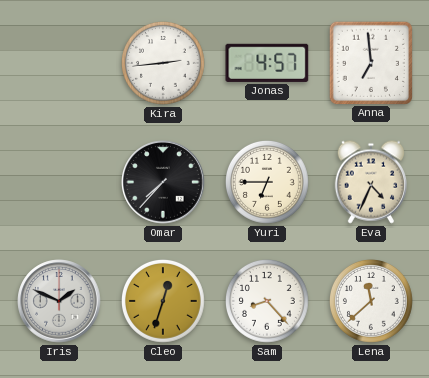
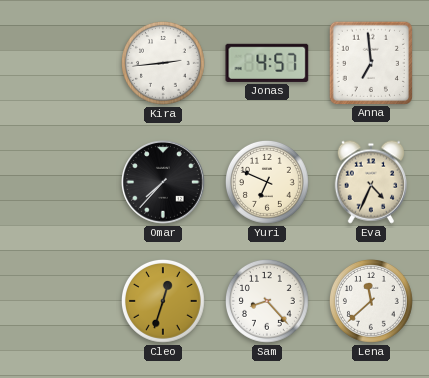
Yuri: 6:45 -> 6:49 (268, 183)
Iris: 1:49 -> none (59, 301)
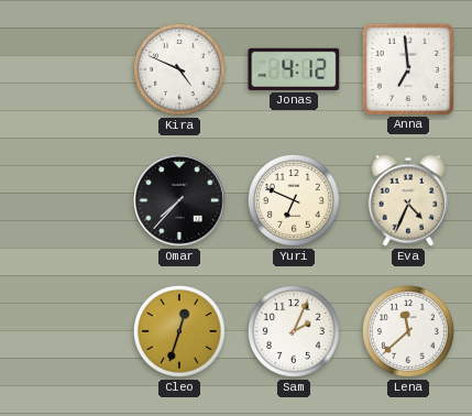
Kira: 2:44 -> 4:49 (180, 70)
Jonas: 4:57 -> 4:12 (294, 69)
Sam: 8:23 -> 2:04 (295, 332)
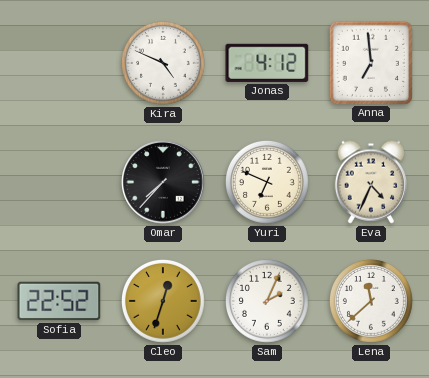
Sofia: none -> 22:52 (59, 301)
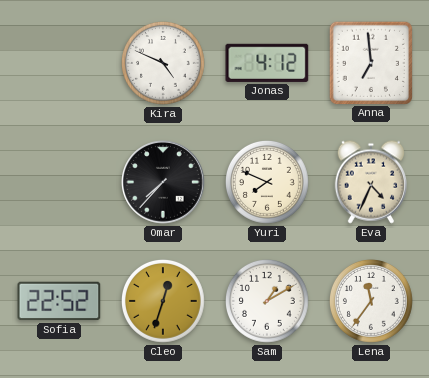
Yuri: 6:49 -> 7:49 (268, 183)
Sam: 2:04 -> 1:10 (268, 302)
Lena: 11:38 -> 11:36 (372, 302)
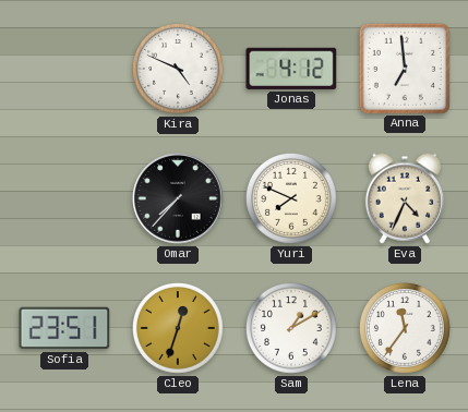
Sofia: 22:52 -> 23:51 (64, 328)
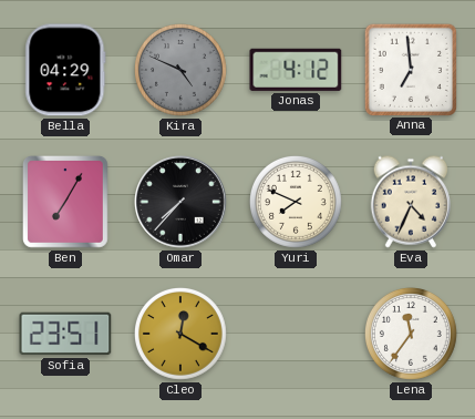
Bella: none -> 04:29 (65, 70)
Kira dial: white -> grey (182, 71)
Ben: none -> 7:05 (65, 203)
Cleo: 12:33 -> 12:20 (182, 335)
Sam: 1:10 -> none (292, 329)
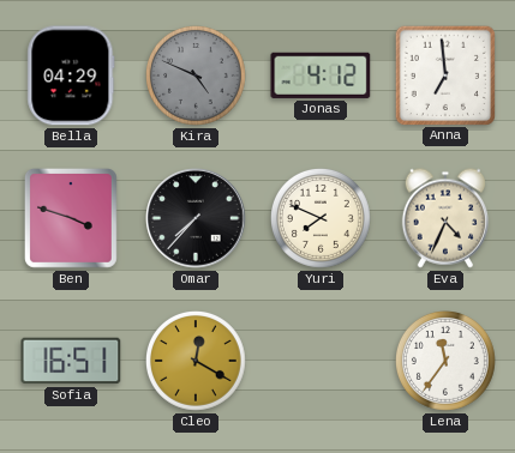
Ben: 7:05 -> 3:48 (71, 219)
Sofia: 23:51 -> 16:51 (71, 361)
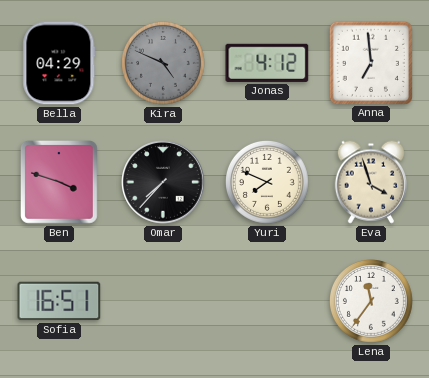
Eva: 4:34 -> 3:57 (370, 182)
Cleo: 12:20 -> none (197, 362)
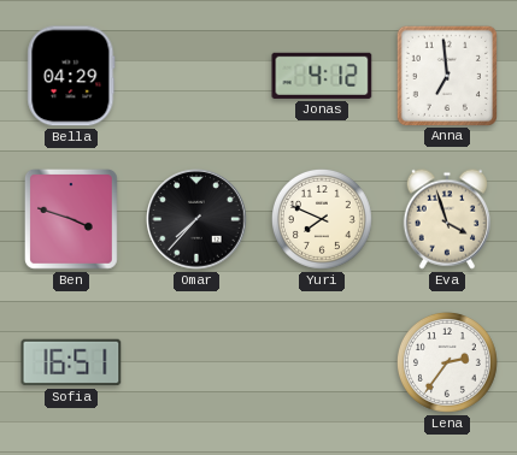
Kira: 4:49 -> none (164, 64)
Lena: 11:36 -> 2:36 (448, 364)
